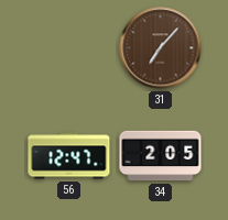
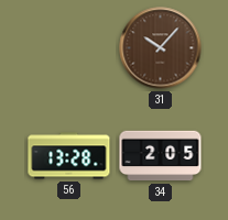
31: 7:07 -> 10:07 (161, 48)
56: 12:47 -> 13:28 (69, 156)
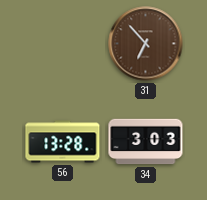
31: 10:07 -> 6:53 (146, 44)
34: 2:05 -> 3:03 (146, 142)
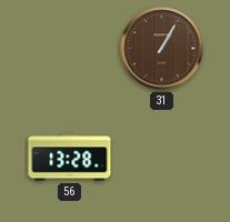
31: 6:53 -> 1:05 (162, 49)
34: 3:03 -> none (146, 142)
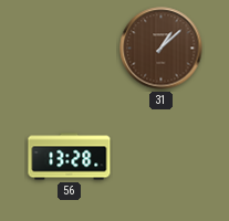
31: 1:05 -> 1:08 (162, 49)
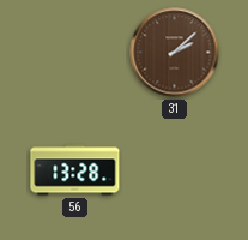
31: 1:08 -> 2:08 (175, 53)
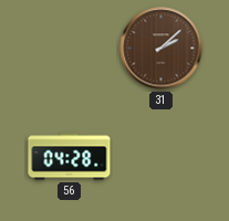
56: 13:28 -> 04:28 (70, 157)
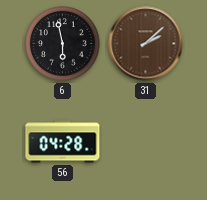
6: none -> 5:58 (63, 44)
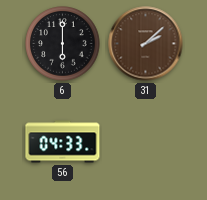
6: 5:58 -> 6:00 (63, 44)
56: 04:28 -> 04:33 (63, 142)
